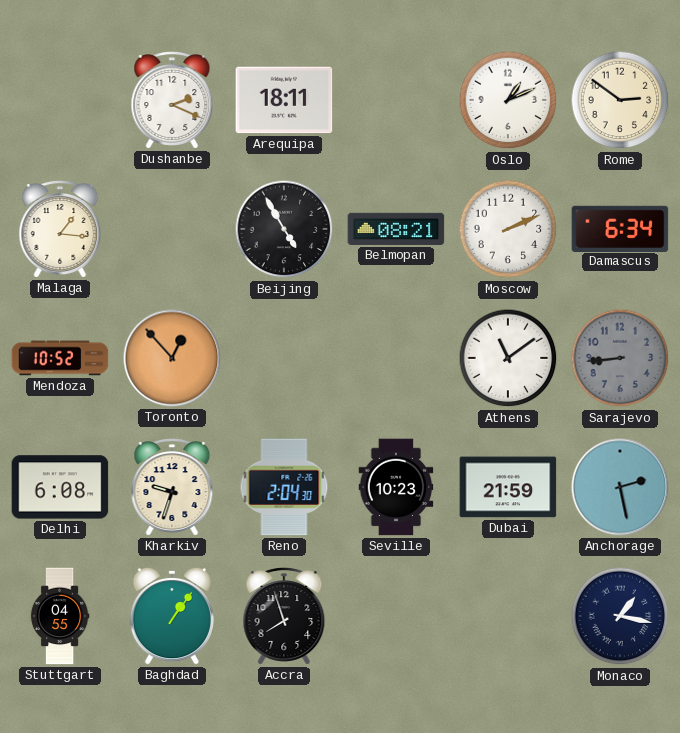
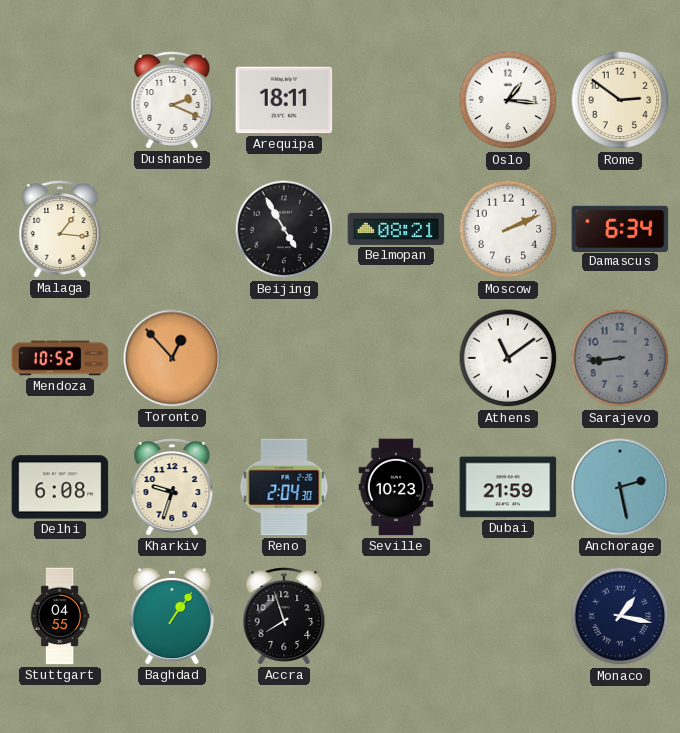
Oslo: 1:11 -> 1:16 (508, 100)
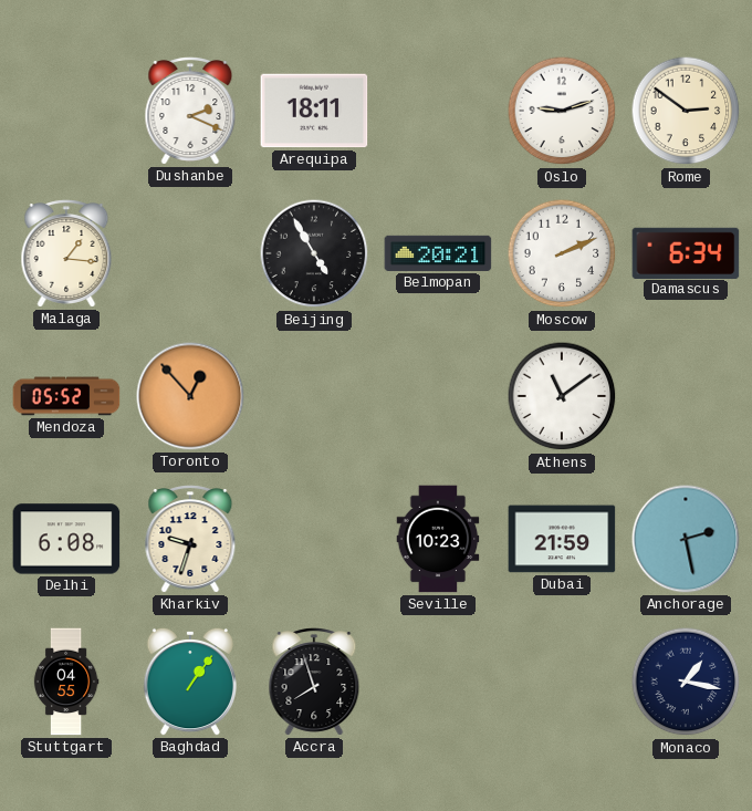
Oslo: 1:16 -> 9:12 (562, 111)
Belmopan: 08:21 -> 20:21 (438, 253)
Mendoza: 10:52 -> 05:52 (66, 396)
Sarajevo: 8:44 -> none (620, 358)
Reno: 2:04 -> none (284, 487)
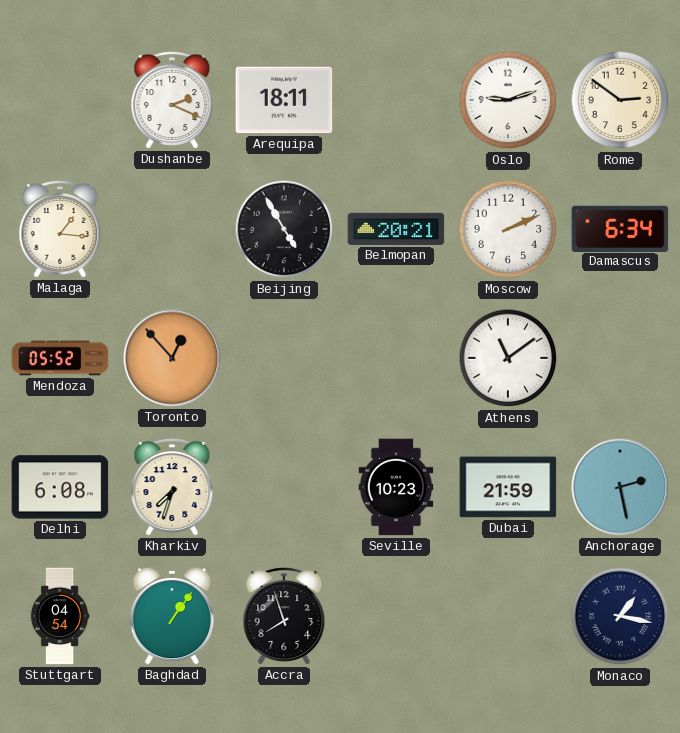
Kharkiv: 9:33 -> 7:33 (172, 487)
Stuttgart: 04:55 -> 04:54 (60, 616)
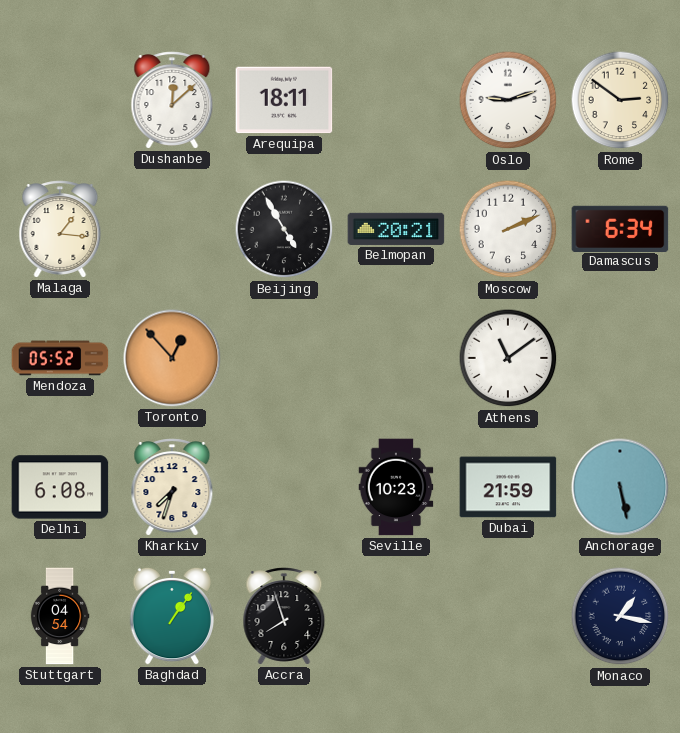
Dushanbe: 2:19 -> 12:08 (172, 100)
Anchorage: 2:28 -> 5:28 (620, 487)
